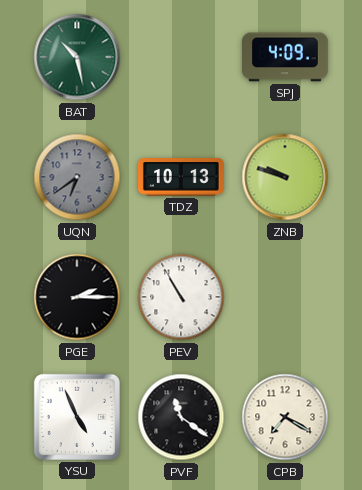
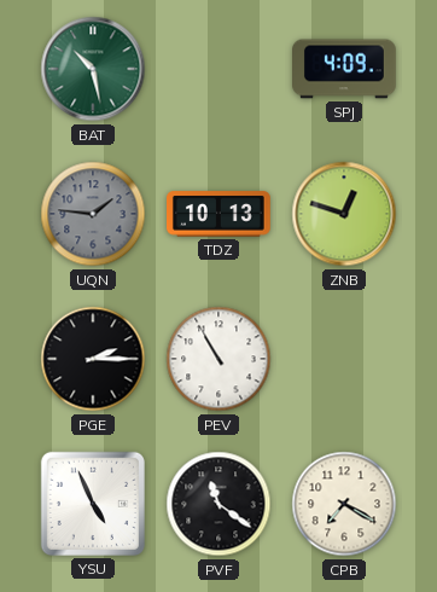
UQN: 6:39 -> 1:46 (93, 214)
ZNB: 9:48 -> 12:48 (344, 214)
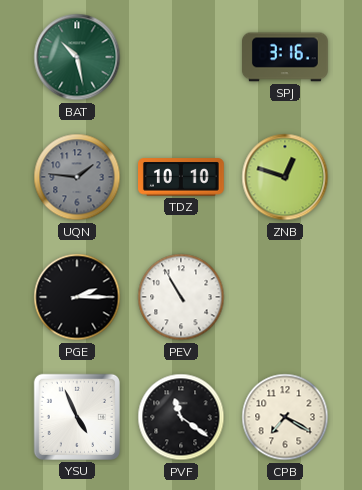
SPJ: 4:09 -> 3:16 (286, 57)
TDZ: 10:13 -> 10:10 (182, 177)
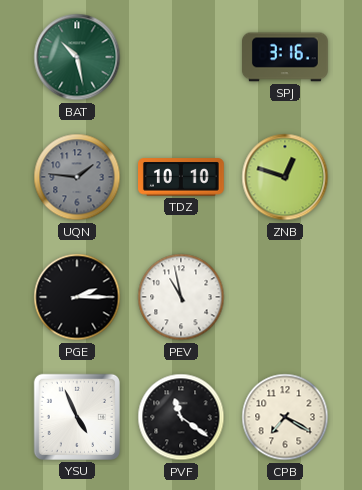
PEV: 10:55 -> 10:58 (181, 297)
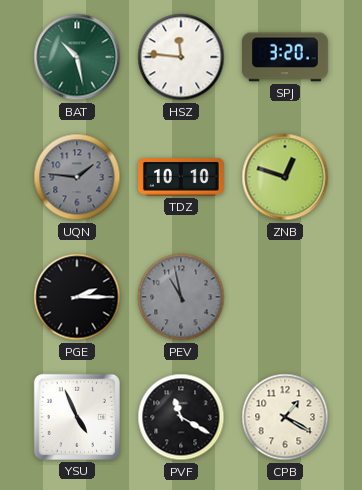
HSZ: none -> 11:46 (181, 57)
SPJ: 3:16 -> 3:20 (286, 57)
PEV dial: white -> grey (181, 297)
PVF: 11:21 -> 11:20 (181, 417)
CPB: 7:20 -> 1:20 (285, 417)
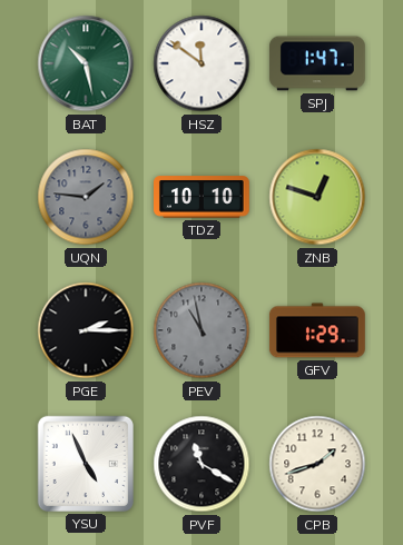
HSZ: 11:46 -> 11:51 (202, 63)
SPJ: 3:20 -> 1:47 (318, 63)
GFV: none -> 1:29 (317, 330)
CPB: 1:20 -> 1:42 (317, 464)
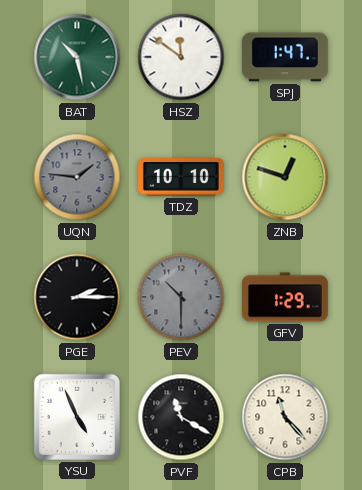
PEV: 10:58 -> 10:30 (181, 297)
CPB: 1:42 -> 11:23 (285, 417)
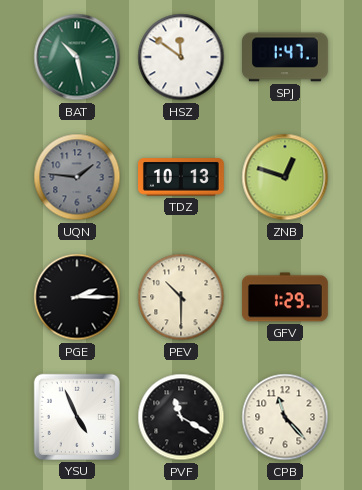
TDZ: 10:10 -> 10:13 (182, 177)
PEV dial: grey -> cream (181, 297)
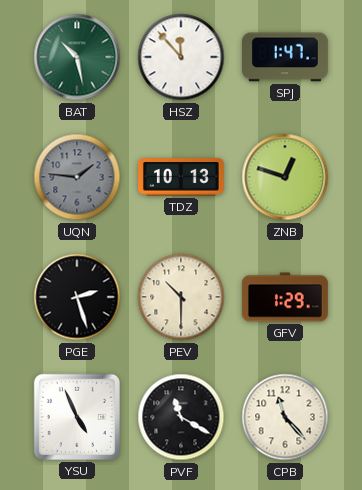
HSZ: 11:51 -> 11:53 (181, 57)
PGE: 2:15 -> 2:27 (77, 297)
